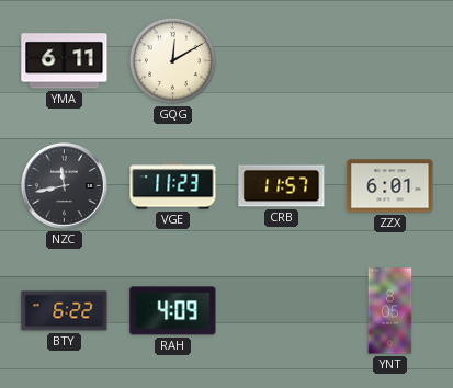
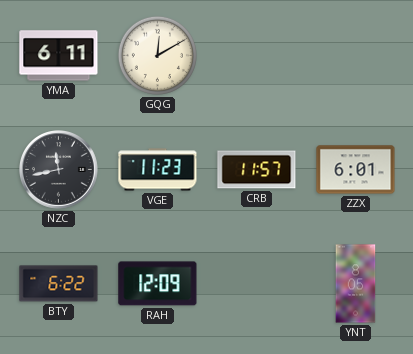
RAH: 4:09 -> 12:09 (158, 284)
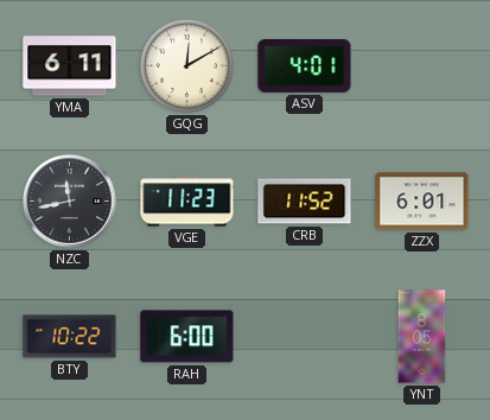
ASV: none -> 4:01 (305, 65)
CRB: 11:57 -> 11:52 (305, 202)
BTY: 6:22 -> 10:22 (70, 337)
RAH: 12:09 -> 6:00 (187, 337)
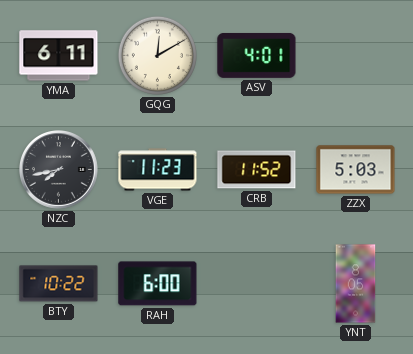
NZC: 11:43 -> 7:43 (59, 170)
ZZX: 6:01 -> 5:03 (356, 170)
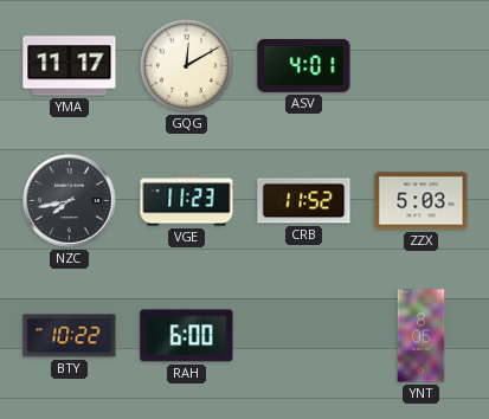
YMA: 6:11 -> 11:17 (70, 66)
